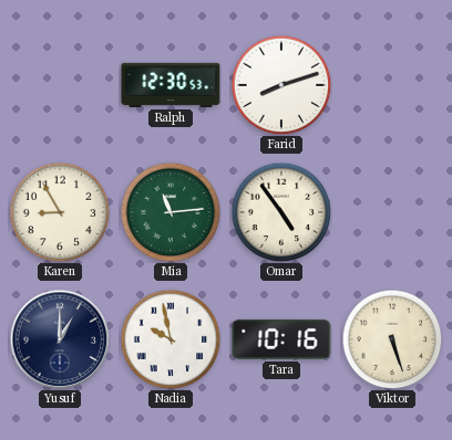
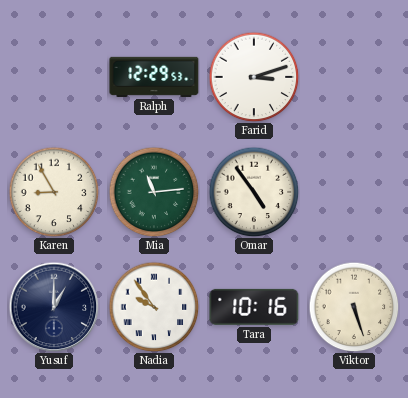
Ralph: 12:30 -> 12:29 (154, 77)
Farid: 8:12 -> 3:12 (254, 77)
Nadia: 9:58 -> 9:54 (154, 307)
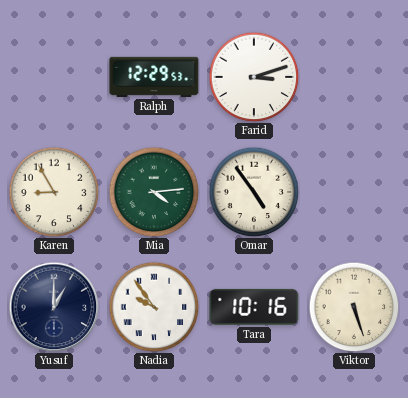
Mia: 11:14 -> 4:14 (154, 192)
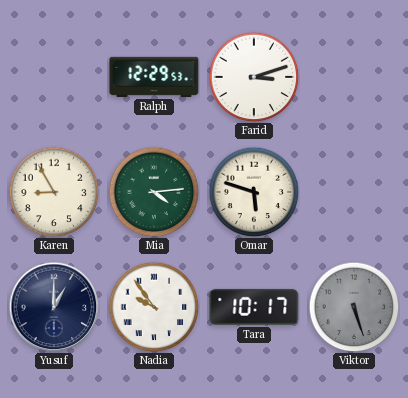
Omar: 4:54 -> 5:48 (254, 192)
Tara: 10:16 -> 10:17 (254, 307)
Viktor dial: cream -> grey (354, 307)
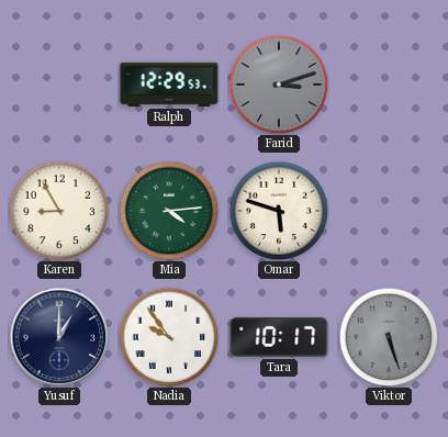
Farid dial: white -> grey (279, 85)
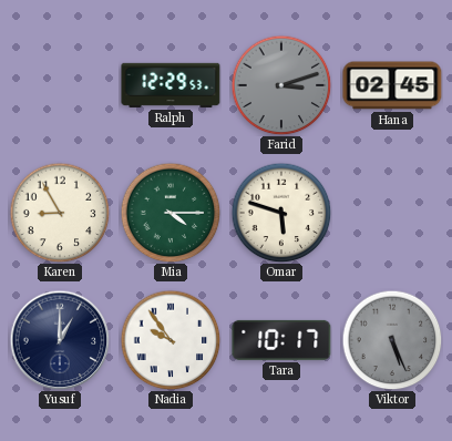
Hana: none -> 02:45 (392, 85)
Mia: 4:14 -> 4:15 (171, 213)
Viktor: 5:27 -> 5:26 (392, 340)
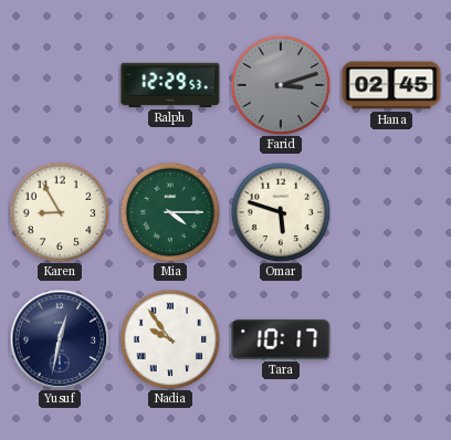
Yusuf: 1:00 -> 12:32 (60, 339)
Viktor: 5:26 -> none (392, 340)
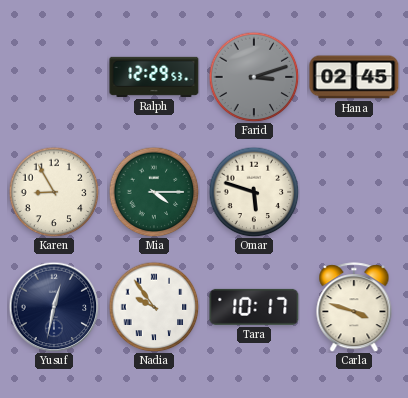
Carla: none -> 3:48 (354, 307)
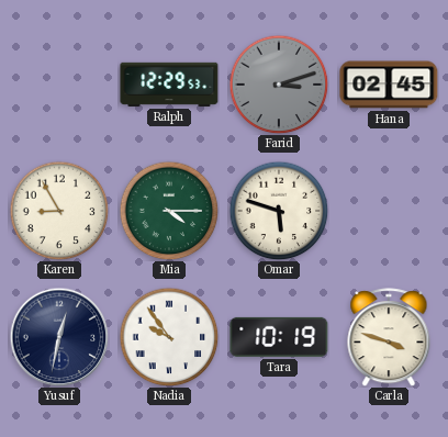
Tara: 10:17 -> 10:19 (279, 337)
